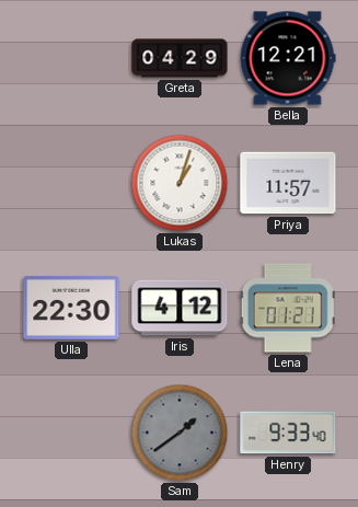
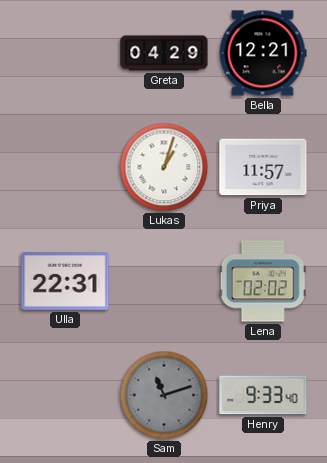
Ulla: 22:30 -> 22:31 (65, 282)
Iris: 4:12 -> none (180, 308)
Lena: 01:21 -> 02:02 (263, 281)
Sam: 1:39 -> 11:12 (164, 395)
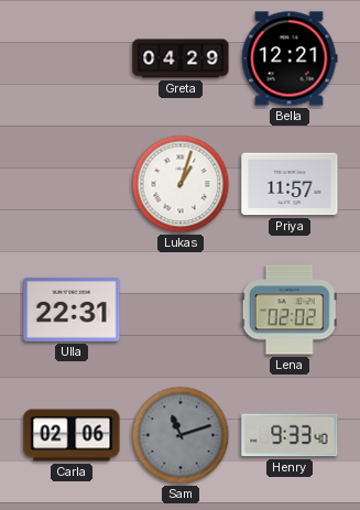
Carla: none -> 02:06 (72, 435)
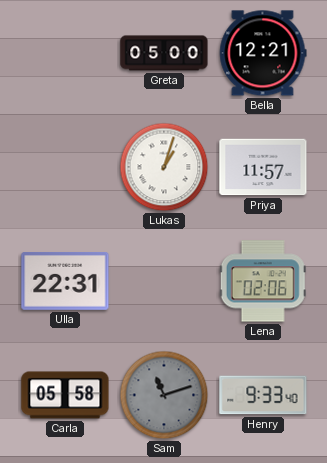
Greta: 04:29 -> 05:00 (164, 53)
Lena: 02:02 -> 02:06 (263, 281)
Carla: 02:06 -> 05:58 (65, 395)
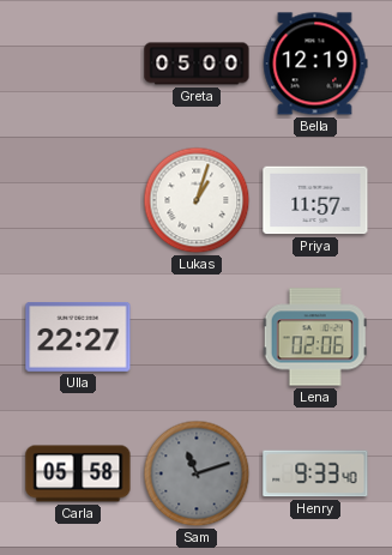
Bella: 12:21 -> 12:19 (315, 64)
Ulla: 22:31 -> 22:27 (78, 338)
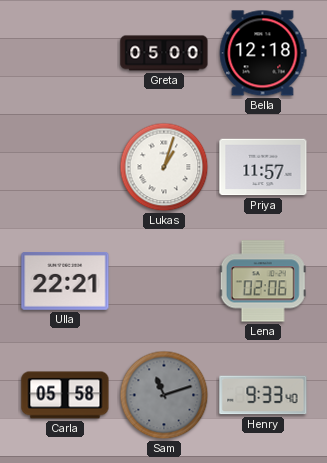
Bella: 12:19 -> 12:18 (263, 53)
Ulla: 22:27 -> 22:21 (65, 282)
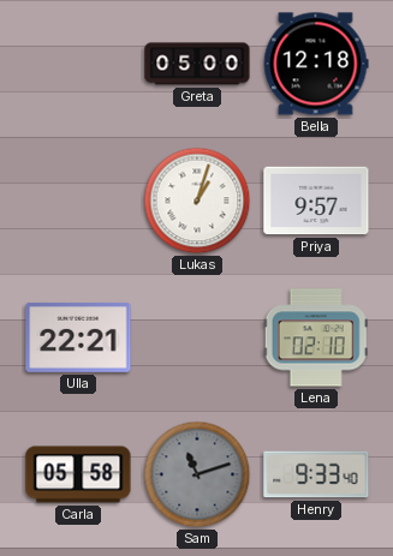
Priya: 11:57 -> 9:57 (316, 201)
Lena: 02:06 -> 02:10 (316, 337)
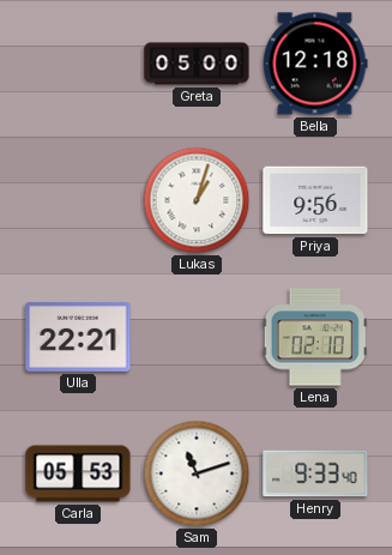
Priya: 9:57 -> 9:56 (315, 200)
Carla: 05:58 -> 05:53 (78, 473)
Sam dial: grey -> white (197, 473)
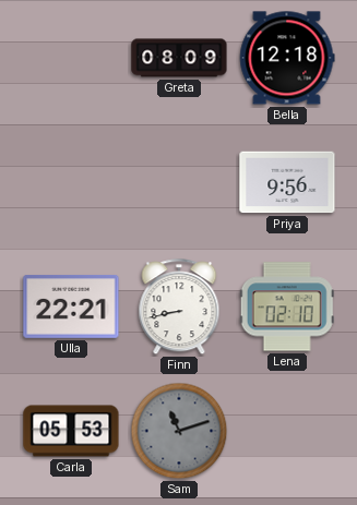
Greta: 05:00 -> 08:09 (179, 58)
Lukas: 1:03 -> none (197, 200)
Finn: none -> 8:43 (179, 308)
Sam dial: white -> grey (179, 431)
Henry: 9:33 -> none (315, 473)
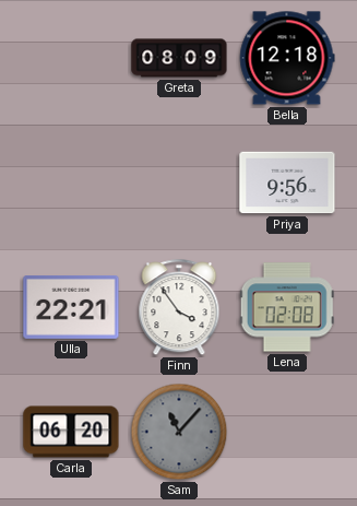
Finn: 8:43 -> 3:54 (179, 308)
Lena: 02:10 -> 02:08 (287, 307)
Carla: 05:53 -> 06:20 (71, 432)
Sam: 11:12 -> 11:07 (179, 432)
